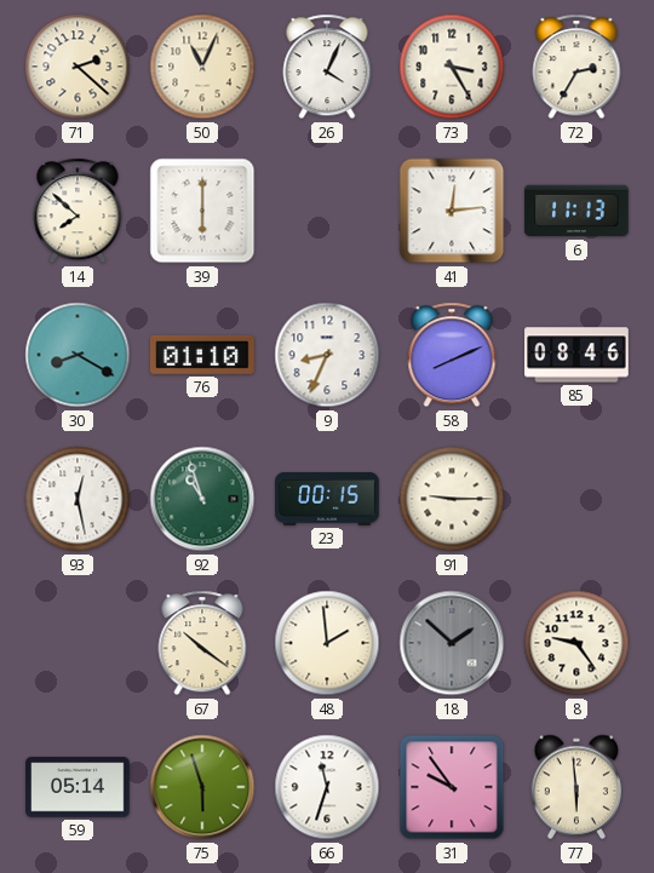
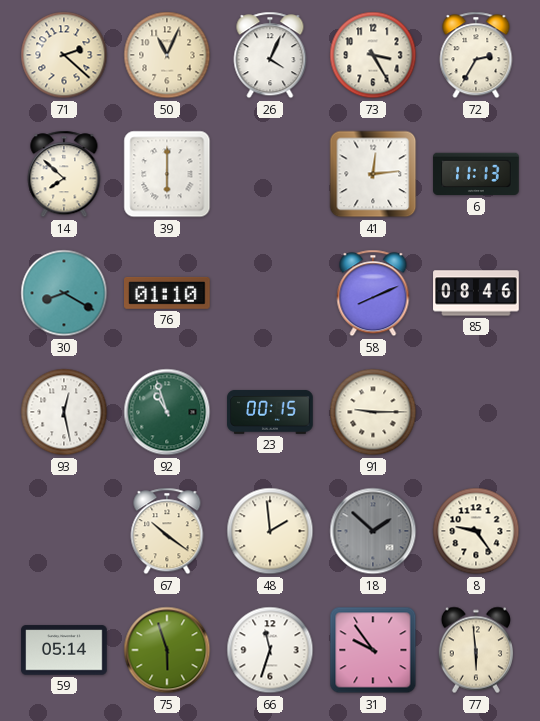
9: 8:34 -> none (327, 355)
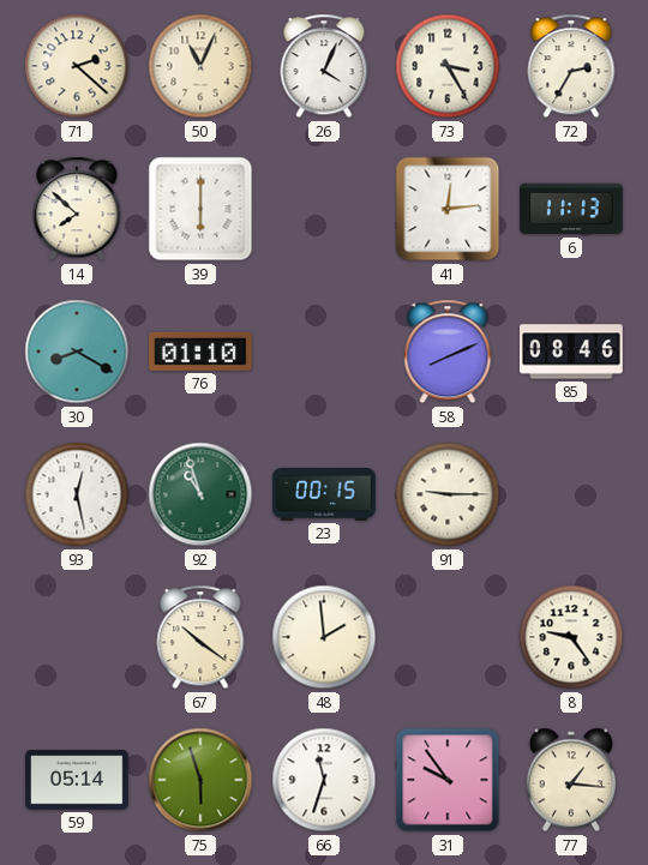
18: 1:52 -> none (373, 531)
77: 5:59 -> 1:16 (571, 780)
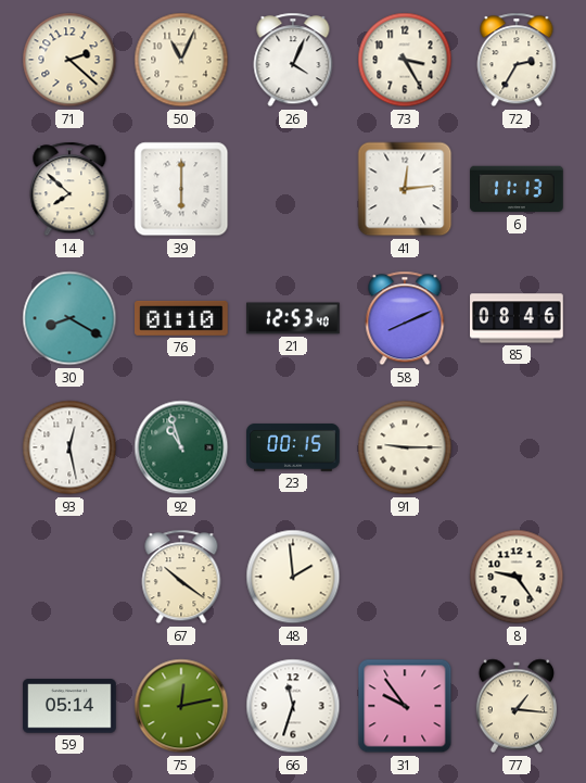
21: none -> 12:53 (293, 318)
75: 5:57 -> 12:13 (181, 706)
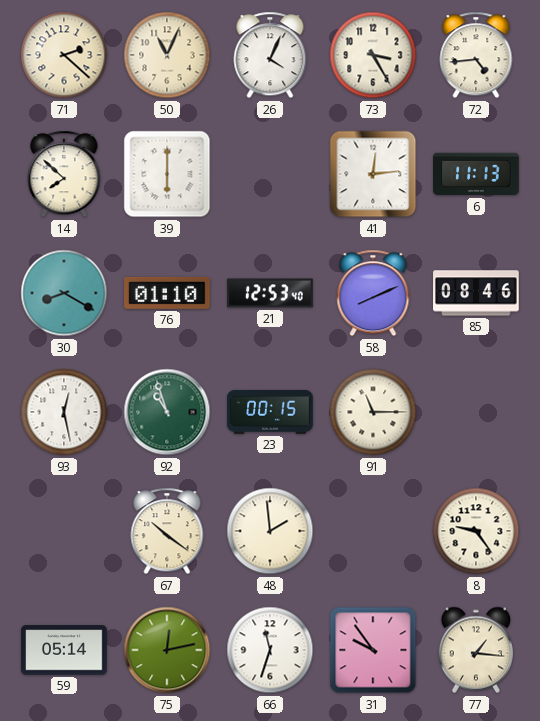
72: 2:35 -> 4:44 (476, 55)
91: 9:15 -> 11:15 (373, 412)
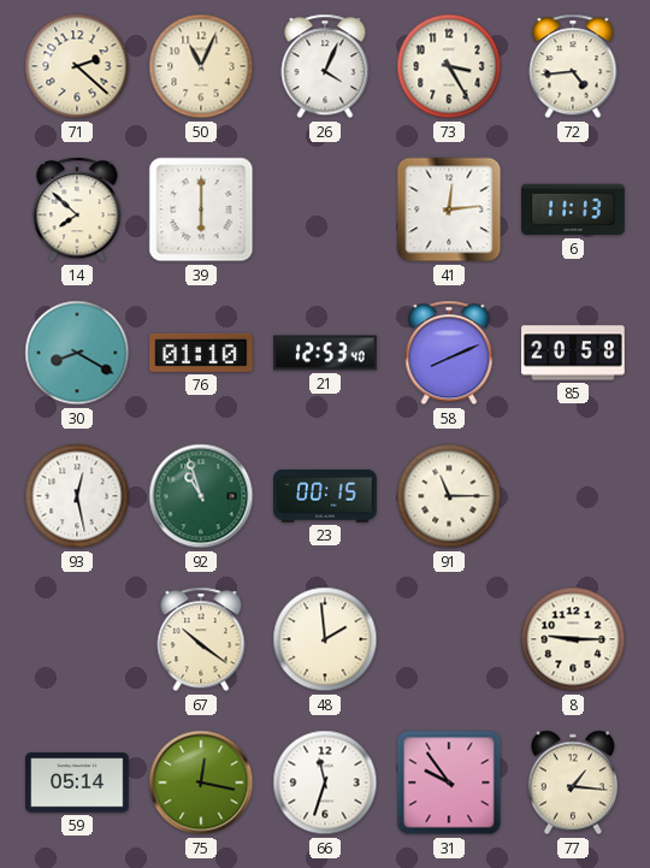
85: 08:46 -> 20:58 (573, 353)
8: 9:24 -> 9:15 (573, 639)
75: 12:13 -> 12:17 (201, 783)
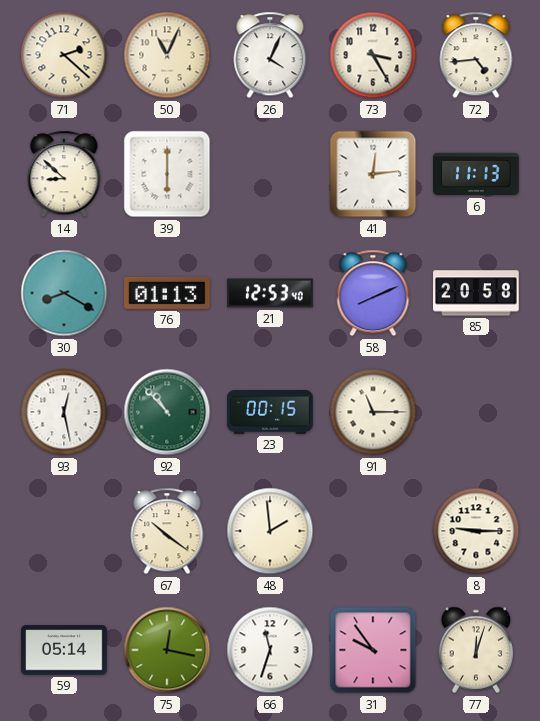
14: 7:52 -> 8:52 (64, 174)
76: 01:10 -> 01:13 (168, 293)
92: 10:57 -> 10:53 (167, 412)
77: 1:16 -> 12:03 (476, 650)
